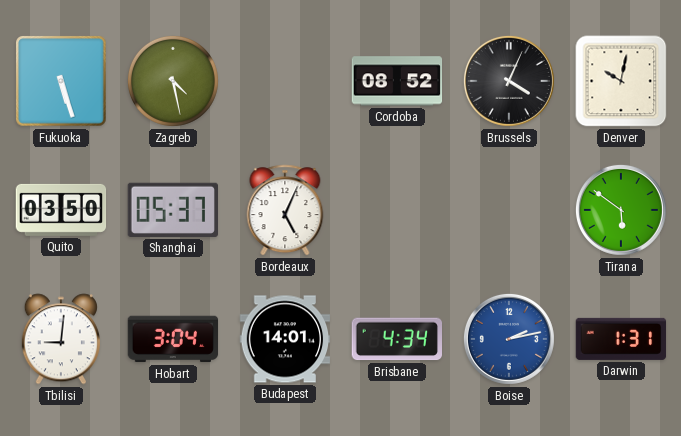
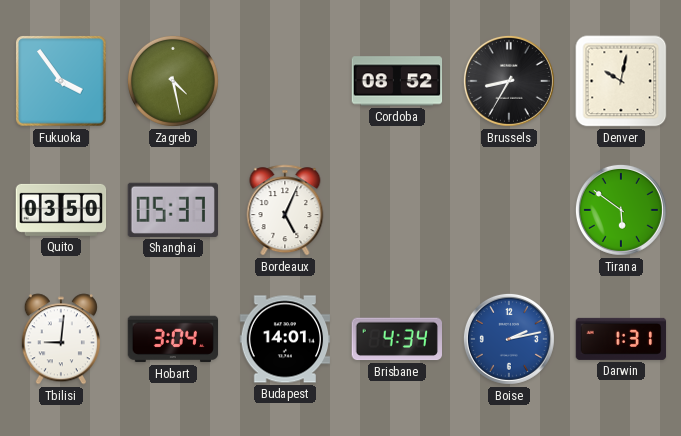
Fukuoka: 5:27 -> 3:54 (61, 81)
Brussels: 4:04 -> 8:35 (509, 81)
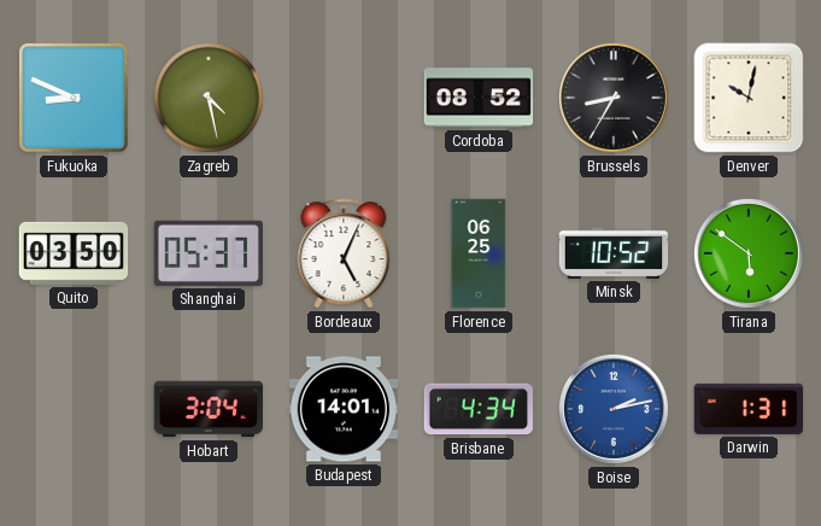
Fukuoka: 3:54 -> 8:49 (74, 98)
Florence: none -> 06:25 (479, 253)
Minsk: none -> 10:52 (614, 253)
Tbilisi: 9:01 -> none (61, 339)
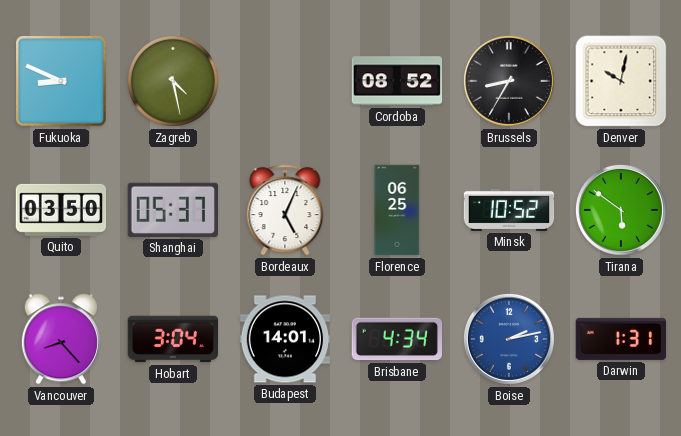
Vancouver: none -> 8:23 (61, 339)
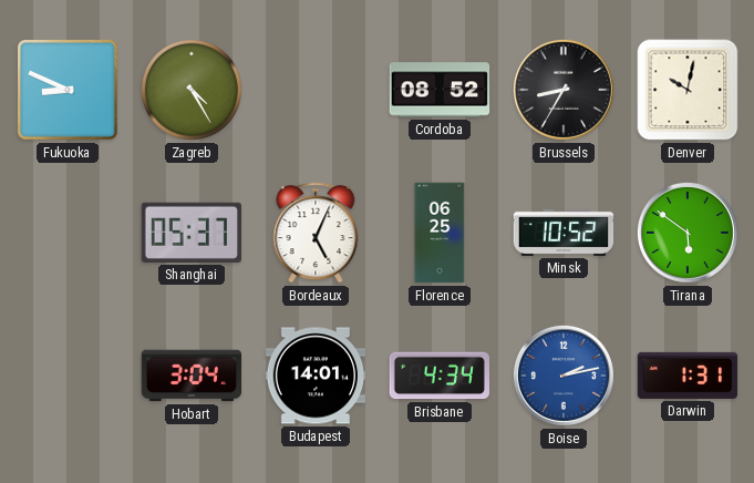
Zagreb: 4:28 -> 4:25 (192, 90)
Quito: 03:50 -> none (61, 210)
Vancouver: 8:23 -> none (61, 339)
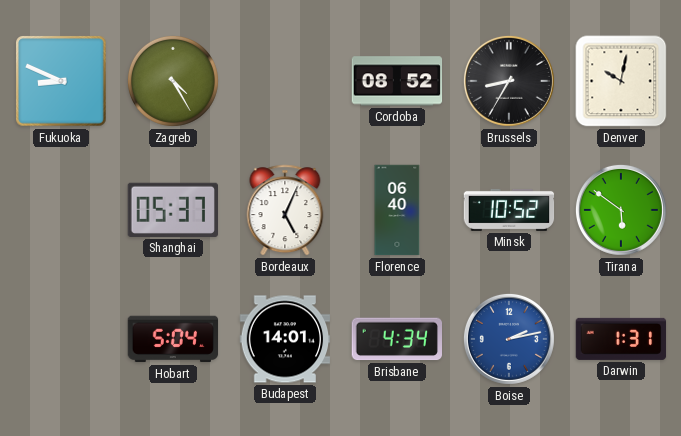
Florence: 06:25 -> 06:40 (397, 210)
Hobart: 3:04 -> 5:04 (173, 339)
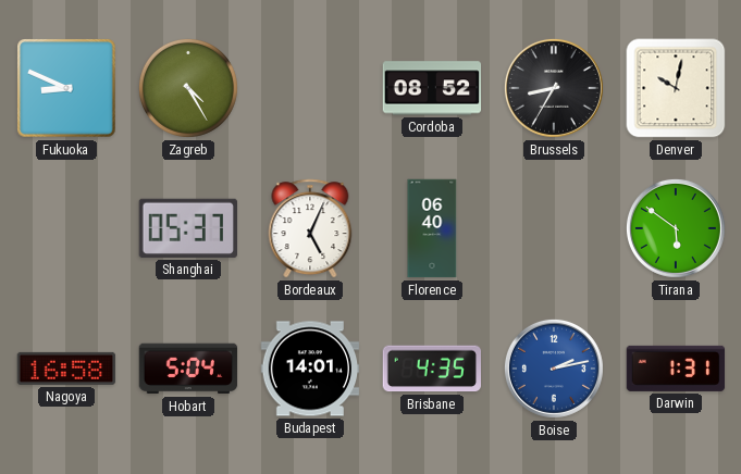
Minsk: 10:52 -> none (509, 210)
Nagoya: none -> 16:58 (66, 369)
Brisbane: 4:34 -> 4:35 (431, 369)
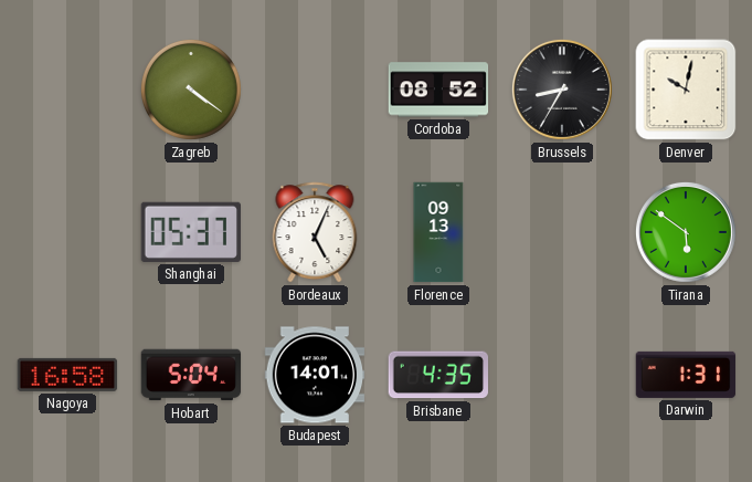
Fukuoka: 8:49 -> none (66, 88)
Zagreb: 4:25 -> 4:21 (191, 90)
Florence: 06:40 -> 09:13 (438, 232)
Boise: 2:13 -> none (554, 369)
